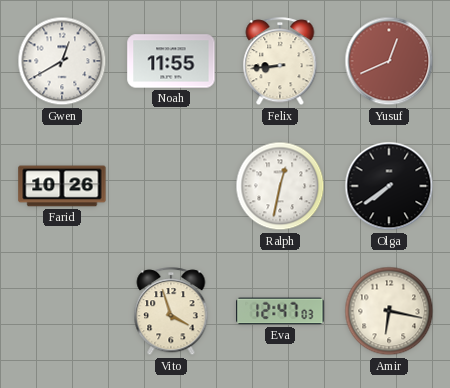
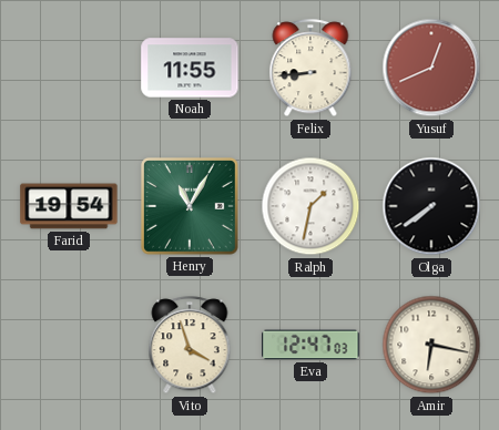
Gwen: 12:40 -> none (62, 61)
Farid: 10:26 -> 19:54 (69, 206)
Henry: none -> 11:05 (191, 207)
Ralph: 12:32 -> 1:32 (310, 206)
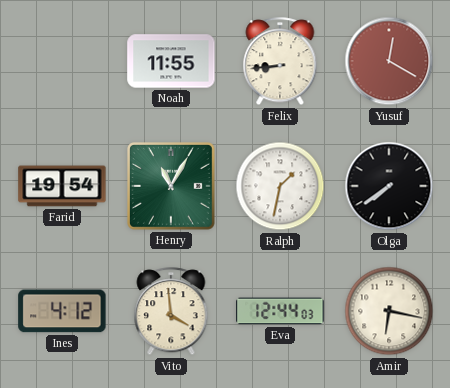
Yusuf: 12:41 -> 12:20 (389, 61)
Ines: none -> 4:12 (62, 311)
Vito: 3:57 -> 3:59 (171, 312)
Eva: 12:47 -> 12:44 (280, 311)
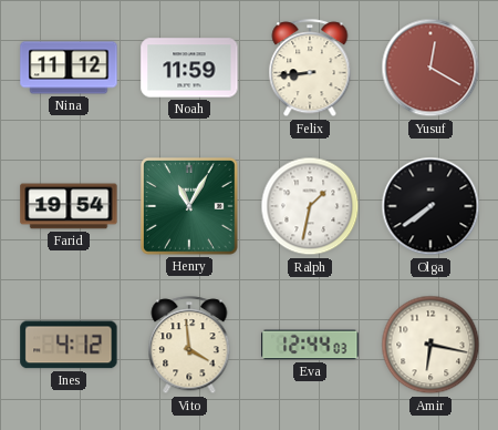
Nina: none -> 11:12 (69, 68)
Noah: 11:55 -> 11:59 (189, 68)
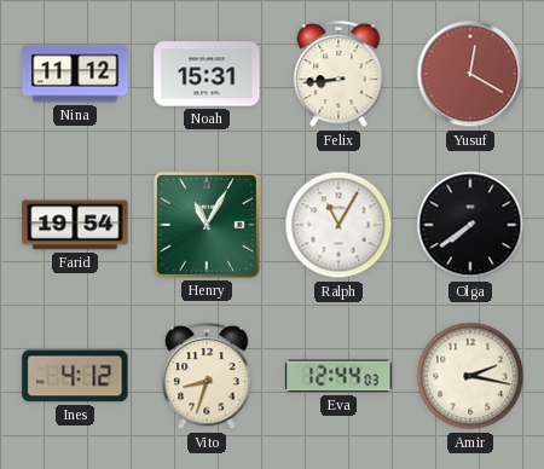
Noah: 11:59 -> 15:31 (207, 74)
Ralph: 1:32 -> 11:05 (338, 225)
Vito: 3:59 -> 8:33 (207, 377)
Amir: 6:17 -> 2:17 (470, 376)
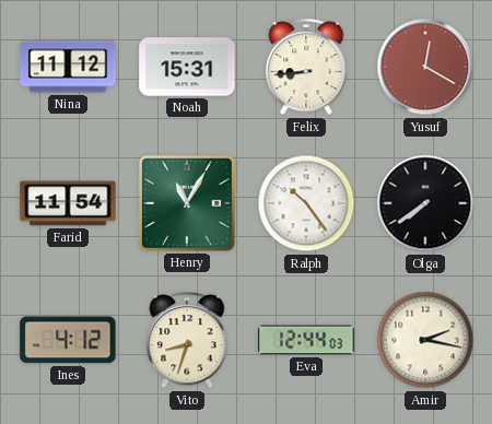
Farid: 19:54 -> 11:54 (68, 203)
Ralph: 11:05 -> 10:24 (306, 203)
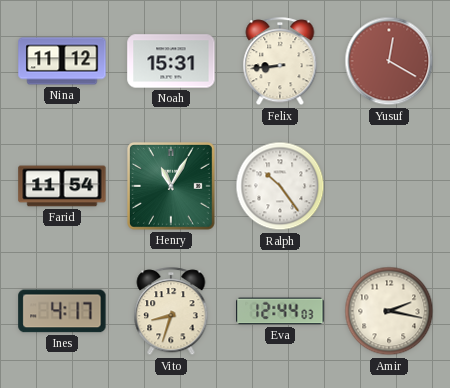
Olga: 7:39 -> none (425, 203)
Ines: 4:12 -> 4:17 (62, 311)
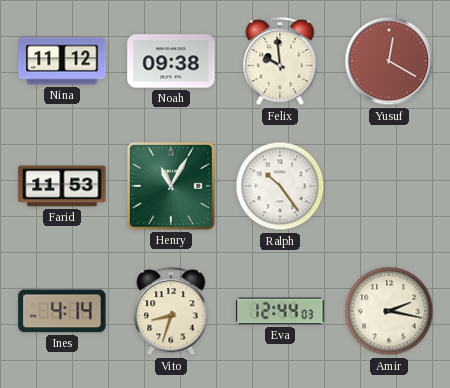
Noah: 15:31 -> 09:38 (171, 61)
Felix: 8:44 -> 9:59 (280, 62)
Farid: 11:54 -> 11:53 (62, 186)
Ines: 4:17 -> 4:14 (62, 311)
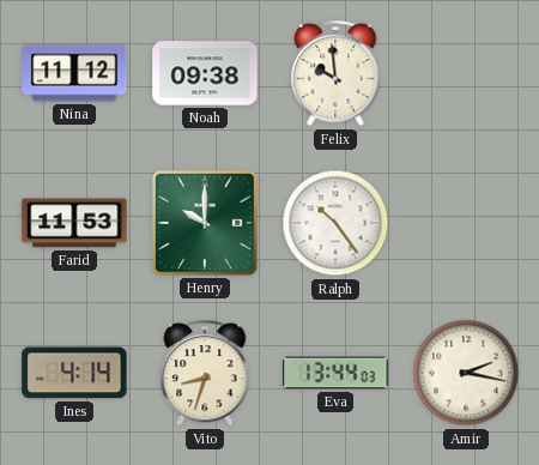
Yusuf: 12:20 -> none (389, 61)
Henry: 11:05 -> 10:00 (206, 224)
Eva: 12:44 -> 13:44 (335, 373)
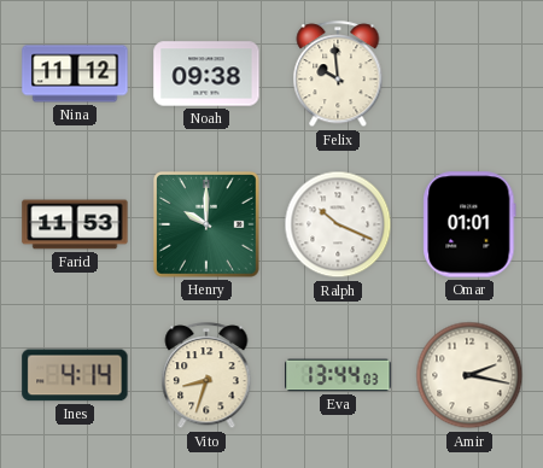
Ralph: 10:24 -> 10:19 (338, 224)
Omar: none -> 01:01 (469, 224)
